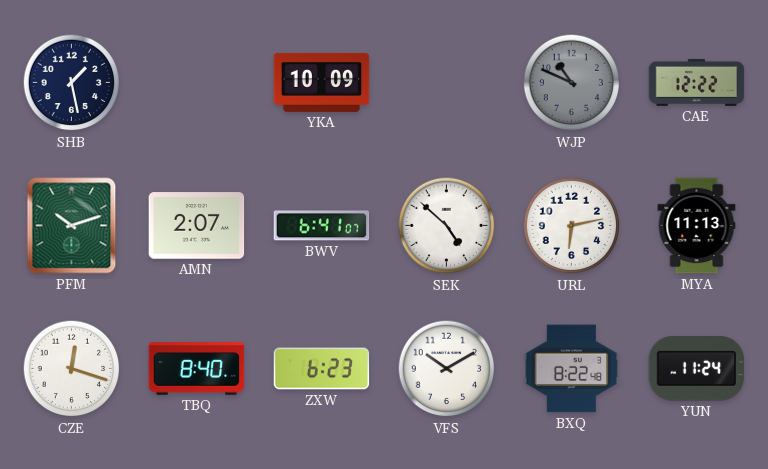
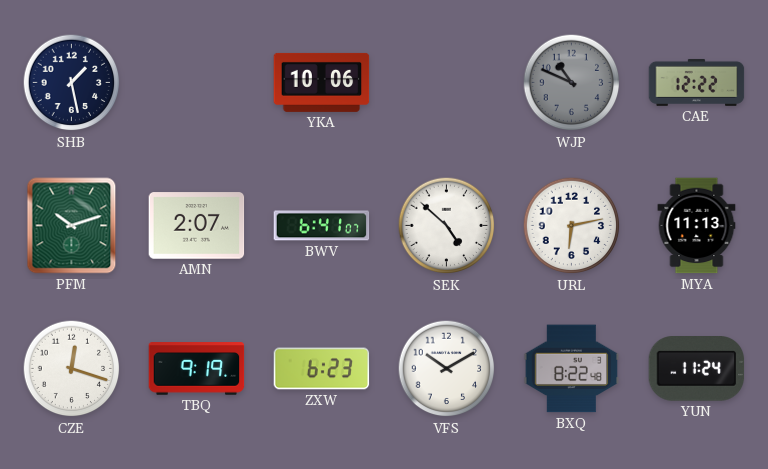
YKA: 10:09 -> 10:06 (322, 82)
TBQ: 8:40 -> 9:19 (197, 369)
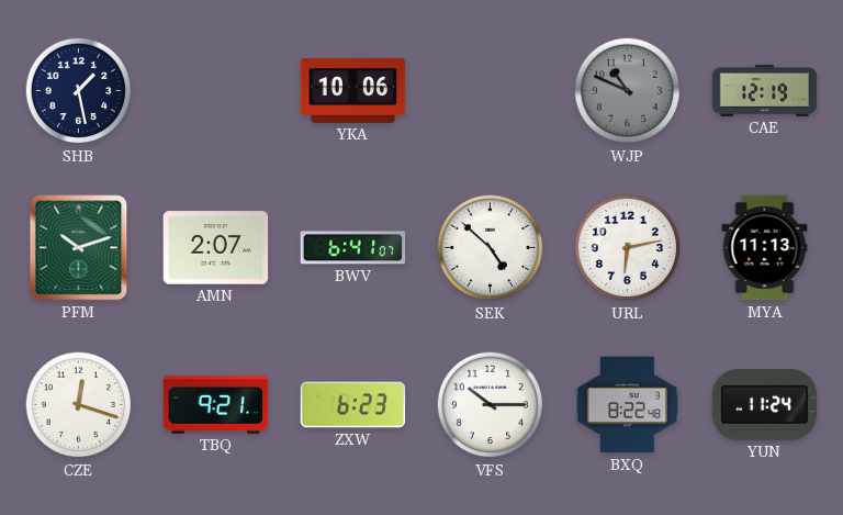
CAE: 12:22 -> 12:19 (765, 90)
TBQ: 9:19 -> 9:21 (216, 405)
VFS: 10:10 -> 10:15 (491, 405)
